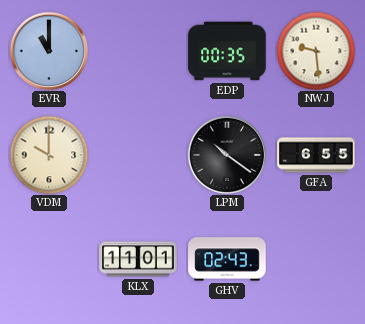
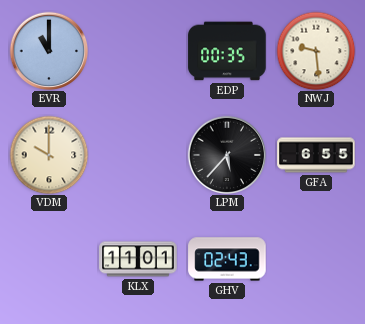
LPM: 10:21 -> 5:37 (227, 155)
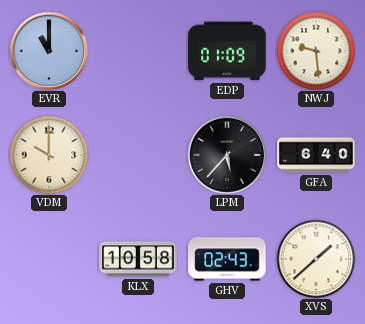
EDP: 00:35 -> 01:09 (227, 51)
GFA: 6:55 -> 6:40 (316, 155)
KLX: 11:01 -> 10:58 (138, 259)
XVS: none -> 1:38 (316, 259)
